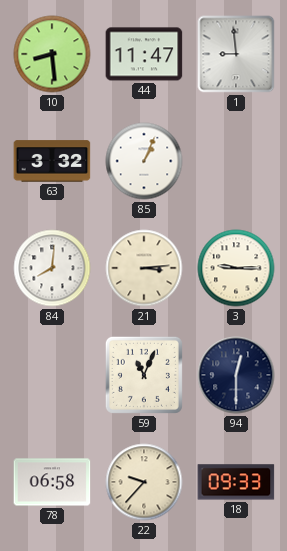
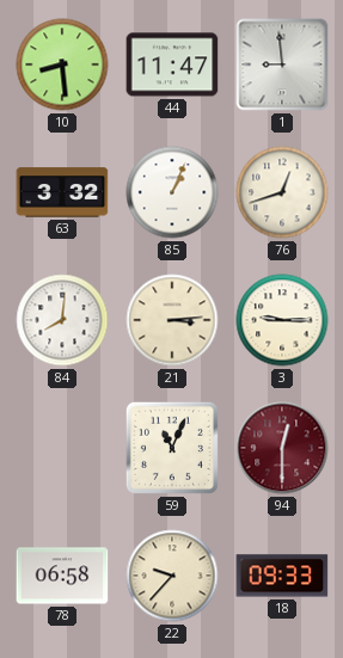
76: none -> 12:42 (282, 192)
94 dial: navy -> burgundy (282, 448)
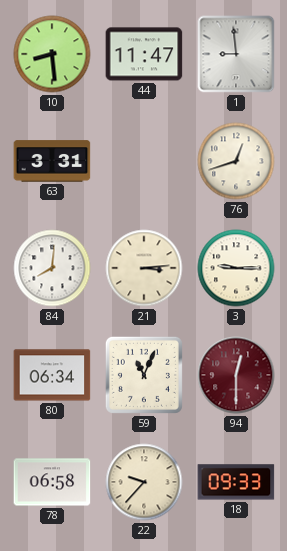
63: 3:32 -> 3:31 (52, 161)
85: 1:04 -> none (172, 192)
80: none -> 06:34 (52, 375)
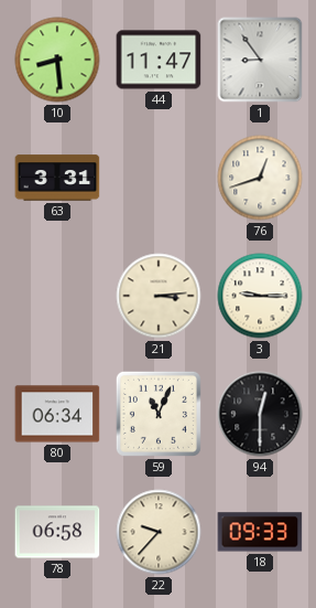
1: 8:59 -> 8:54 (260, 60)
84: 8:01 -> none (52, 268)
94 dial: burgundy -> black (260, 414)
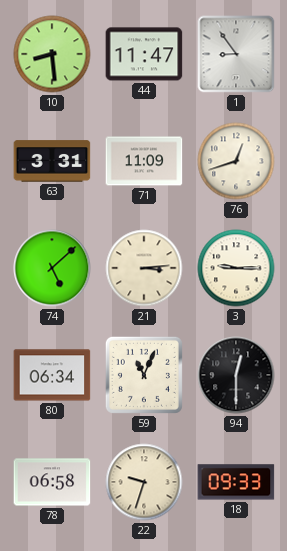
71: none -> 11:09 (144, 161)
74: none -> 5:08 (52, 268)
22: 9:37 -> 9:33 (144, 482)
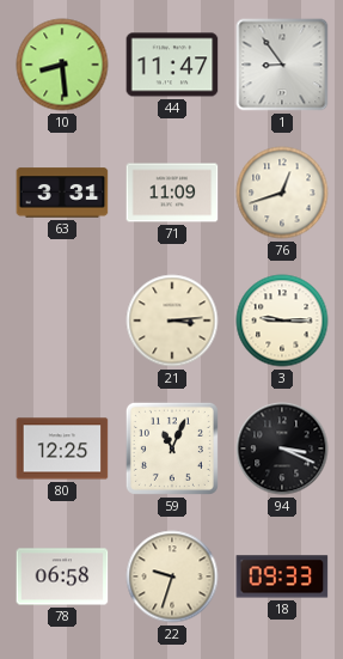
74: 5:08 -> none (52, 268)
80: 06:34 -> 12:25 (62, 449)
94: 12:30 -> 3:19 (282, 449)
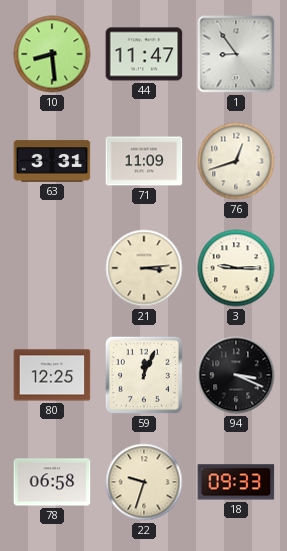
59: 11:04 -> 12:04 (144, 375)
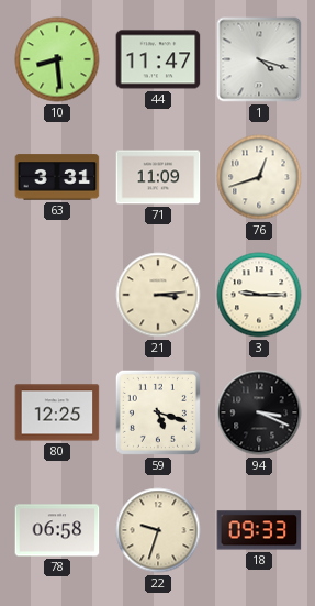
1: 8:54 -> 4:18 (259, 59)
59: 12:04 -> 5:18 (158, 412)
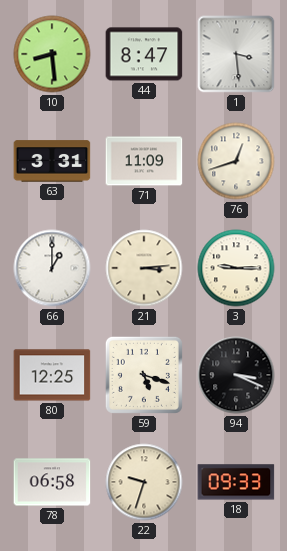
44: 11:47 -> 8:47 (144, 54)
1: 4:18 -> 3:29 (236, 54)
66: none -> 1:00 (52, 268)
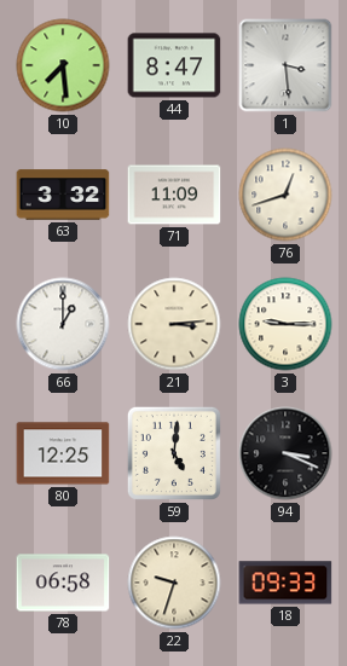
10: 8:29 -> 7:29 (63, 65)
63: 3:31 -> 3:32 (63, 195)
59: 5:18 -> 5:01 (174, 453)
